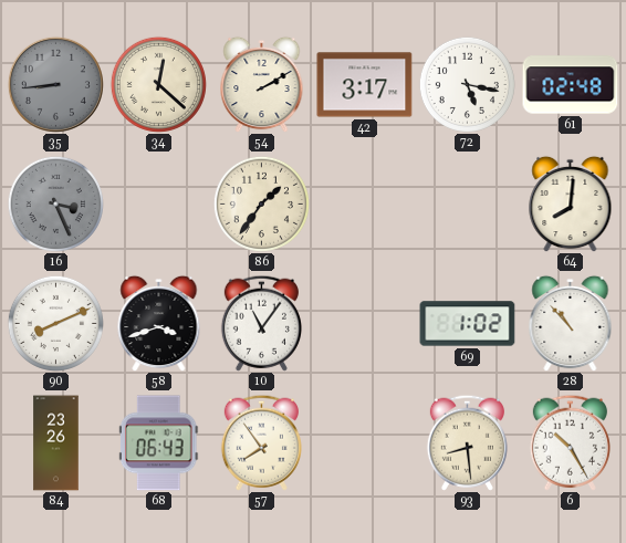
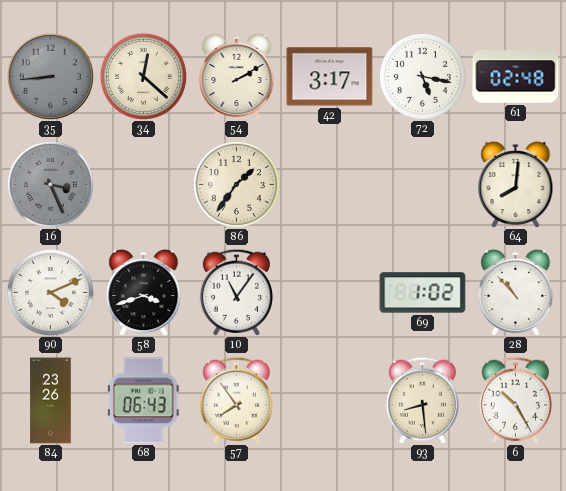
90: 8:11 -> 4:11 (50, 292)
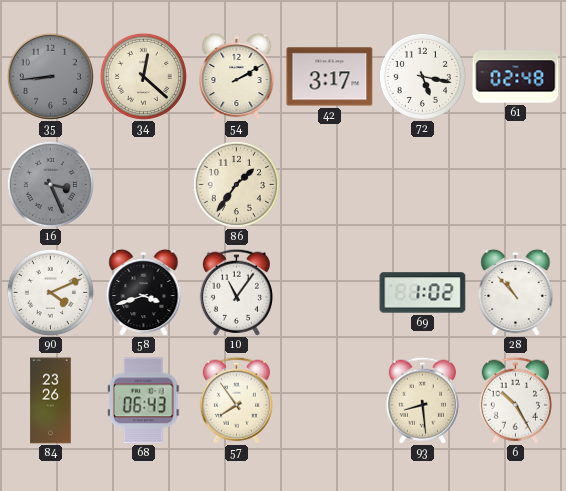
64: 8:01 -> none (516, 184)
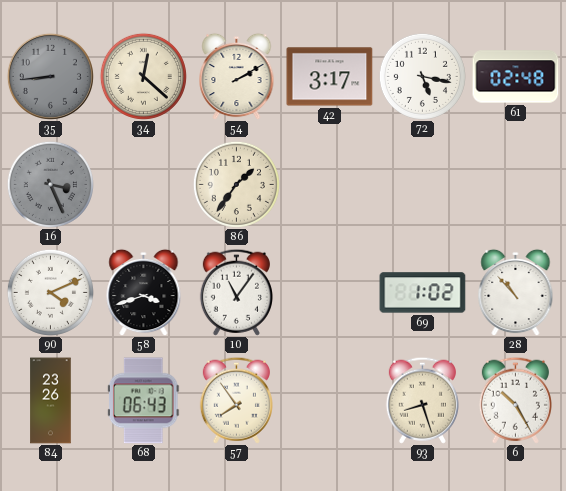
93: 8:29 -> 8:27 (422, 400)
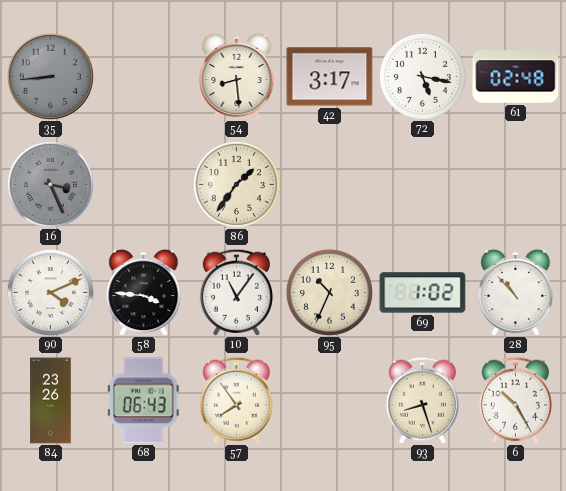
34: 12:22 -> none (143, 76)
54: 2:10 -> 8:29 (237, 76)
58: 3:42 -> 3:46 (144, 292)
95: none -> 10:34 (329, 292)
